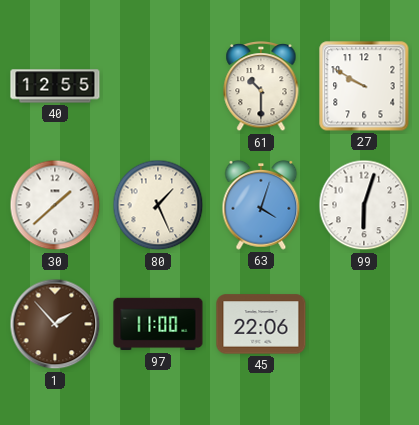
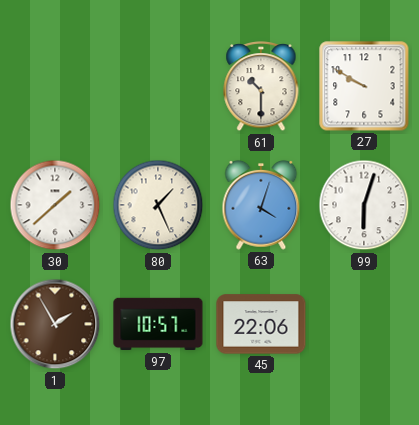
40: 12:55 -> none (55, 86)
1: 1:53 -> 1:55 (55, 324)
97: 11:00 -> 10:57 (158, 324)
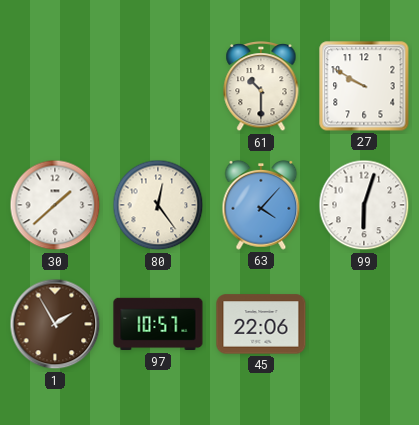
80: 1:26 -> 12:24 (158, 205)
63: 4:03 -> 4:07 (261, 205)
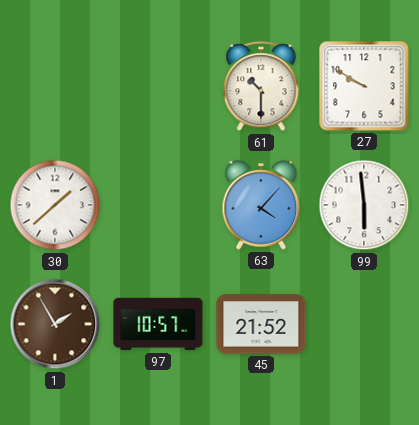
80: 12:24 -> none (158, 205)
99: 6:03 -> 5:59 (364, 205)
45: 22:06 -> 21:52 (261, 324)
